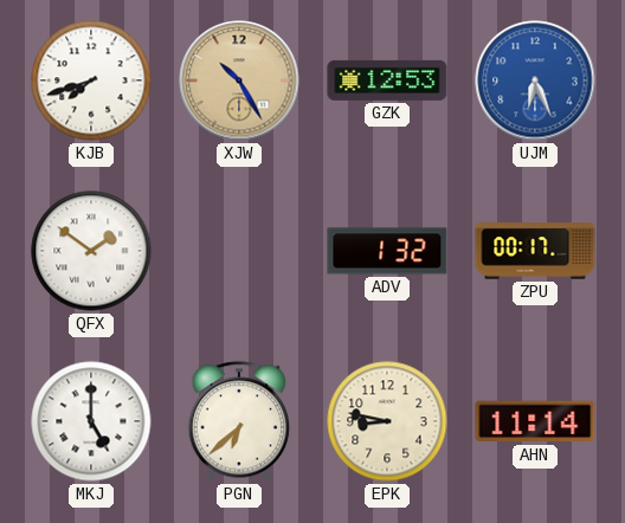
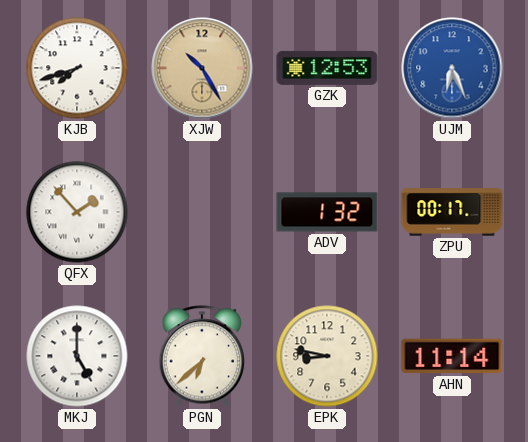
QFX: 1:51 -> 1:53 (77, 212)
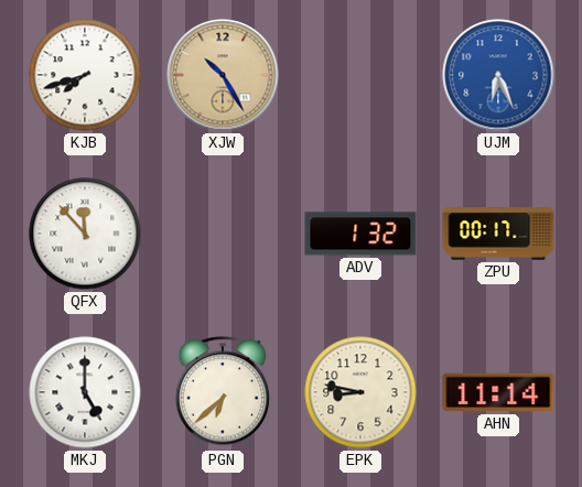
GZK: 12:53 -> none (327, 68)
QFX: 1:53 -> 11:53 (85, 234)
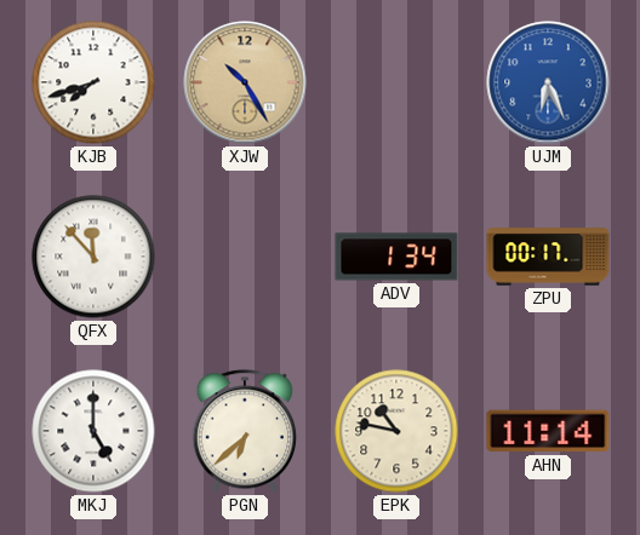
ADV: 1:32 -> 1:34 (396, 257)
EPK: 8:47 -> 10:47 (396, 431)
